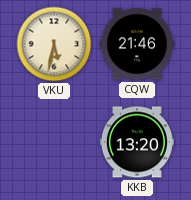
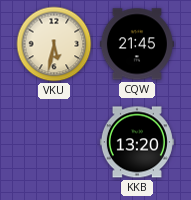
CQW: 21:46 -> 21:45 (137, 44)
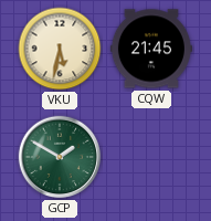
GCP: none -> 1:50 (60, 157)
KKB: 13:20 -> none (137, 142)
